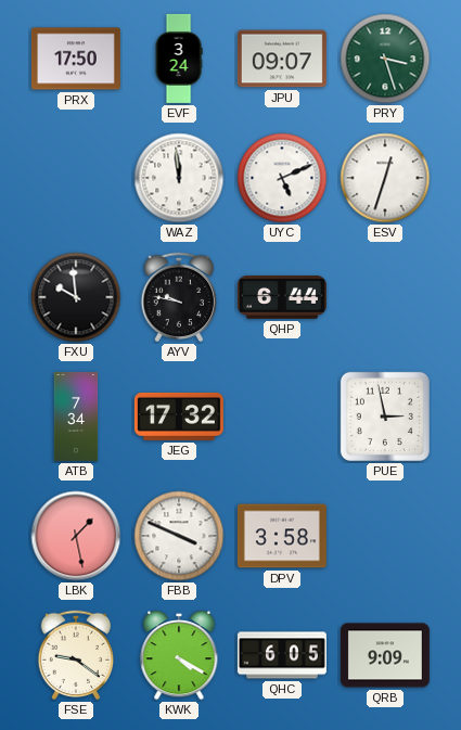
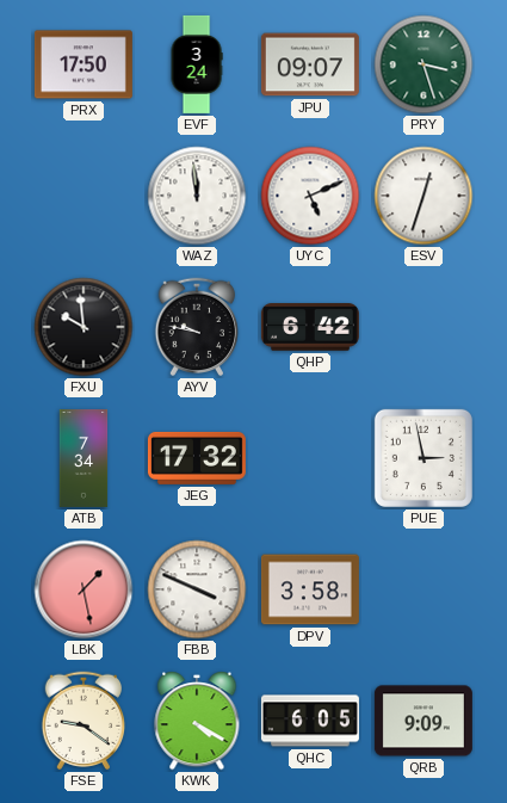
QHP: 6:44 -> 6:42 (310, 327)
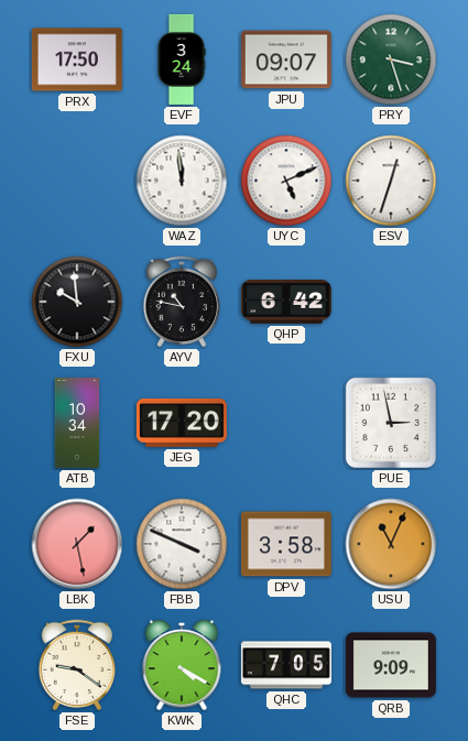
AYV: 9:47 -> 10:47 (182, 302)
ATB: 7:34 -> 10:34 (77, 423)
JEG: 17:32 -> 17:20 (182, 423)
USU: none -> 11:04 (391, 544)
QHC: 6:05 -> 7:05 (286, 665)
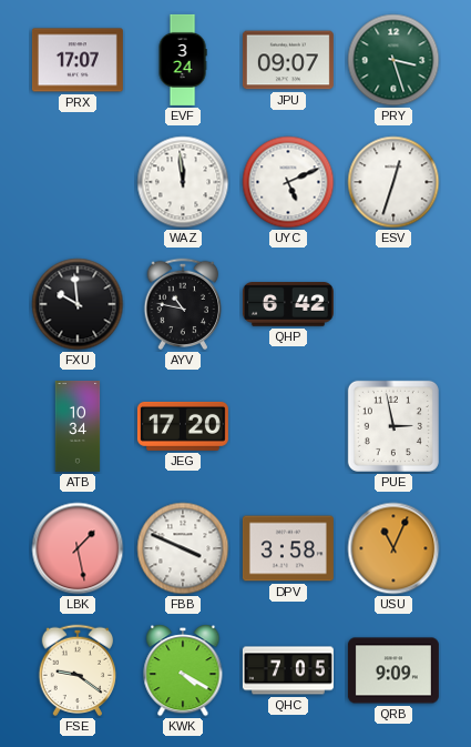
PRX: 17:50 -> 17:07 (78, 60)
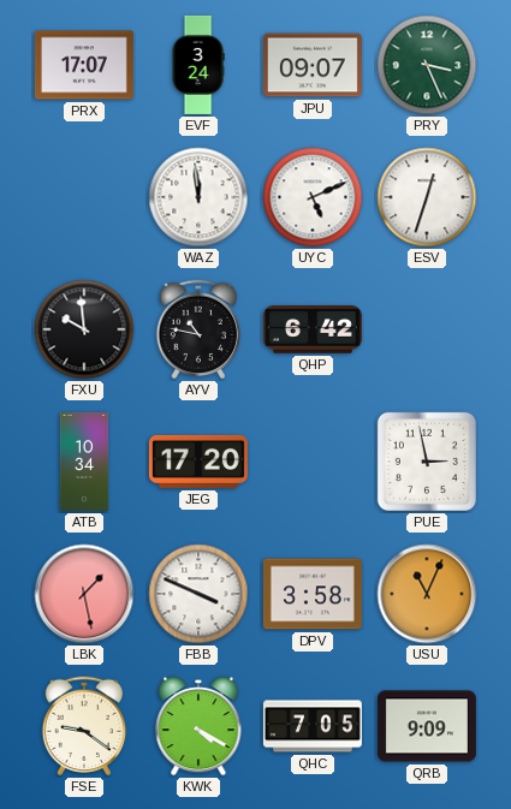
PRY: 3:27 -> 3:26 (427, 65)
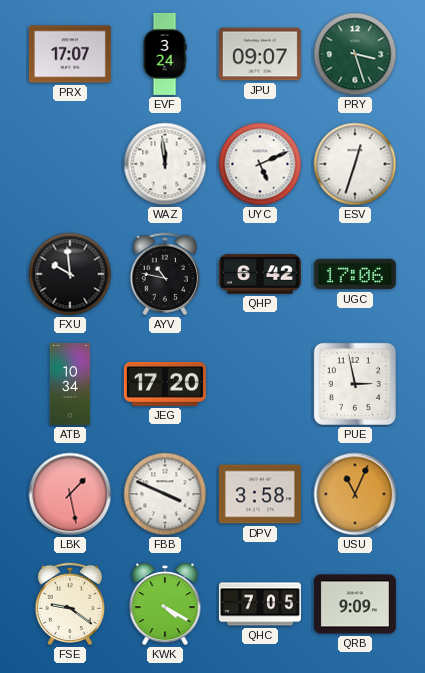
PRY: 3:26 -> 3:27 (355, 54)
UGC: none -> 17:06 (355, 274)
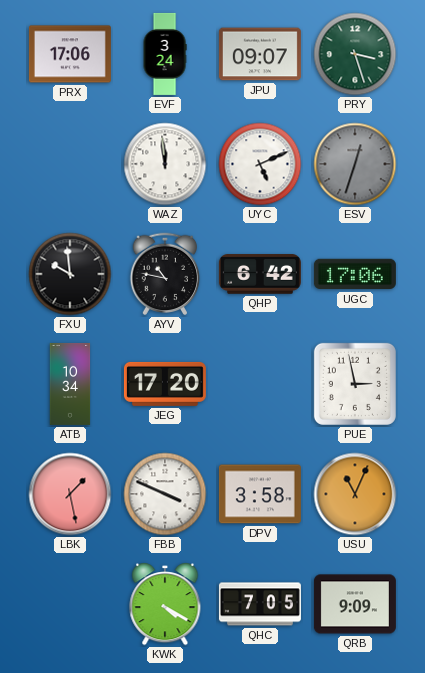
PRX: 17:07 -> 17:06 (70, 54)
ESV dial: white -> grey (355, 164)
FSE: 9:21 -> none (70, 604)
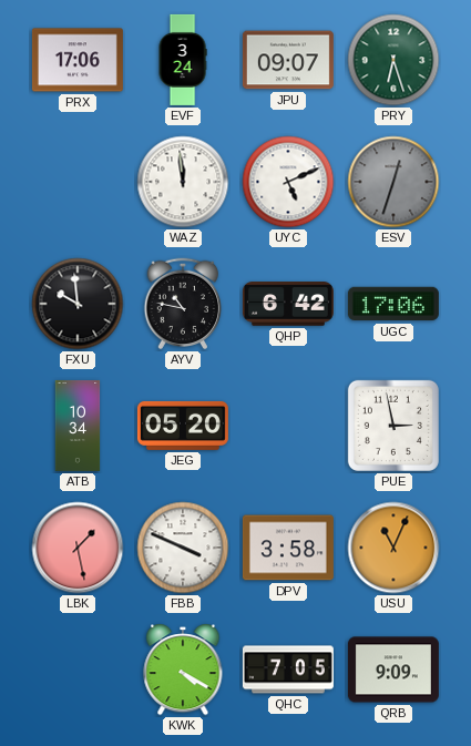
PRY: 3:27 -> 6:27 (393, 60)
JEG: 17:20 -> 05:20 (183, 426)
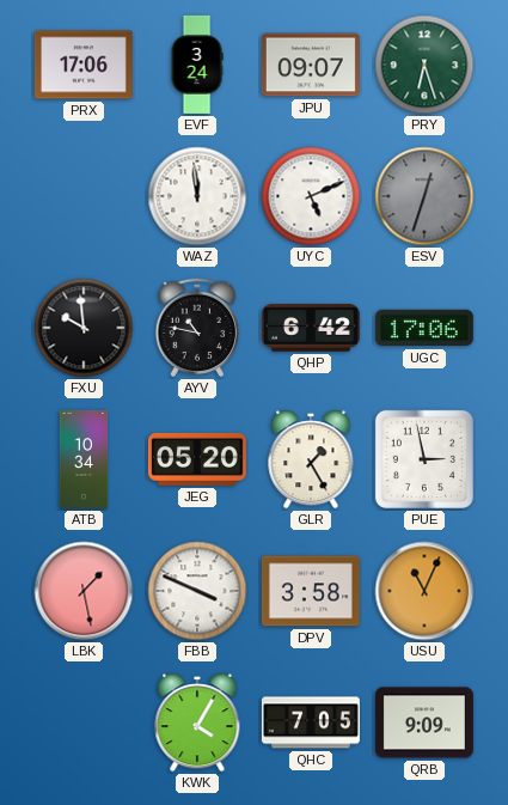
GLR: none -> 1:25 (311, 459)
KWK: 4:20 -> 4:05 (197, 722)
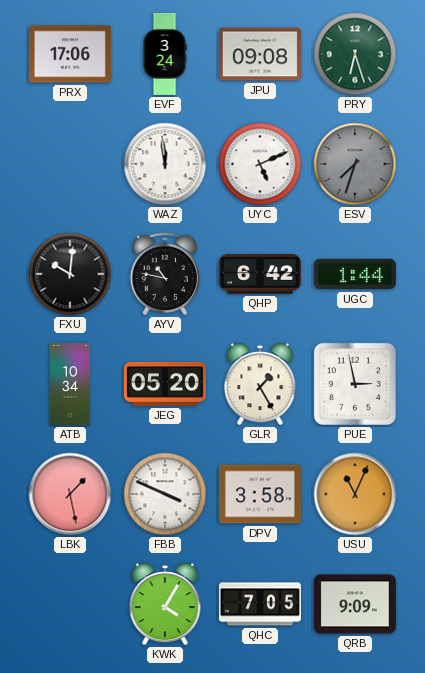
JPU: 09:07 -> 09:08 (260, 54)
ESV: 12:33 -> 7:33 (355, 164)
FXU: 9:59 -> 10:01 (70, 274)
UGC: 17:06 -> 1:44 (355, 274)
